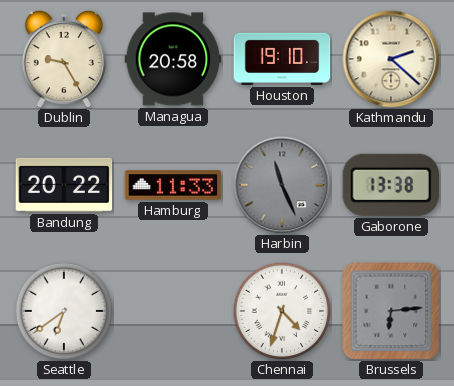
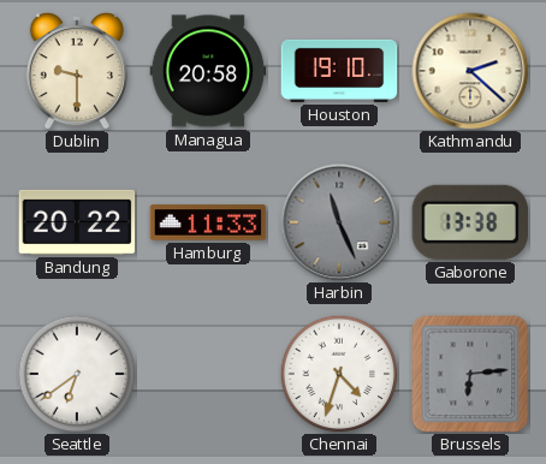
Dublin: 9:25 -> 9:30 (77, 71)
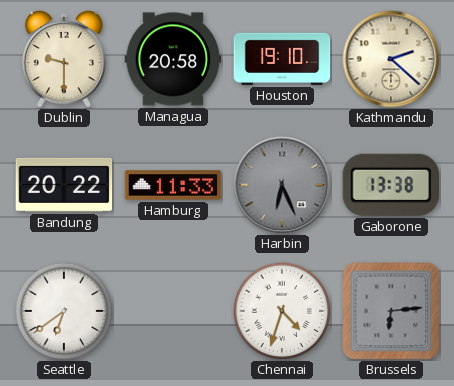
Harbin: 11:26 -> 6:26 (282, 185)
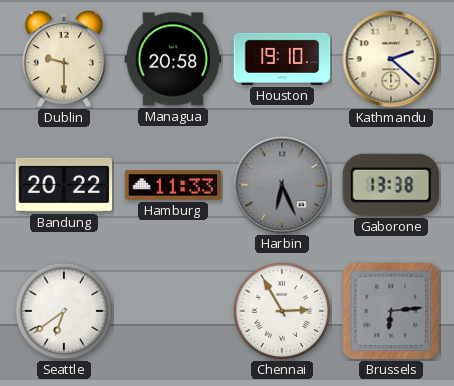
Chennai: 4:33 -> 2:55 (282, 311)
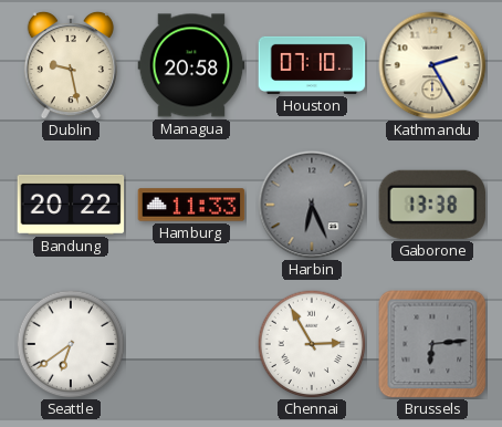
Dublin: 9:30 -> 9:28 (71, 65)
Houston: 19:10 -> 07:10 (312, 65)
Kathmandu: 2:22 -> 2:25 (432, 65)
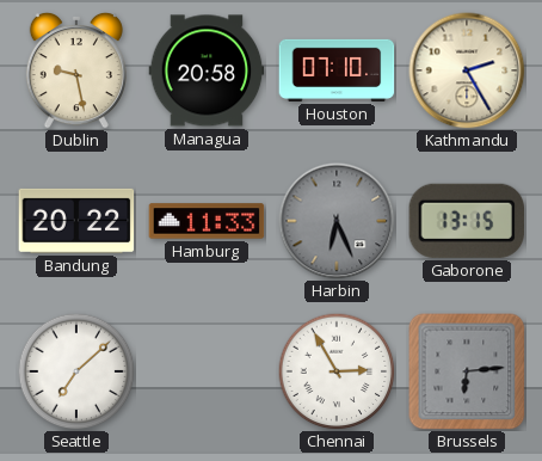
Gaborone: 13:38 -> 13:15 (467, 221)
Seattle: 6:39 -> 7:08 (76, 371)
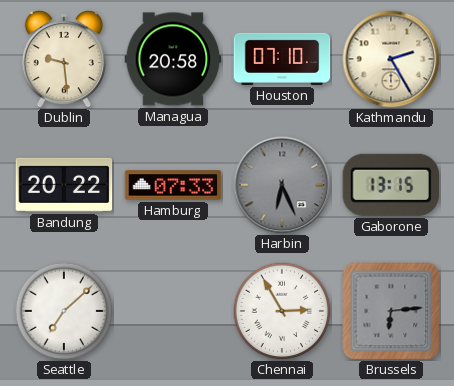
Dublin: 9:28 -> 9:29 (64, 59)
Hamburg: 11:33 -> 07:33 (173, 185)
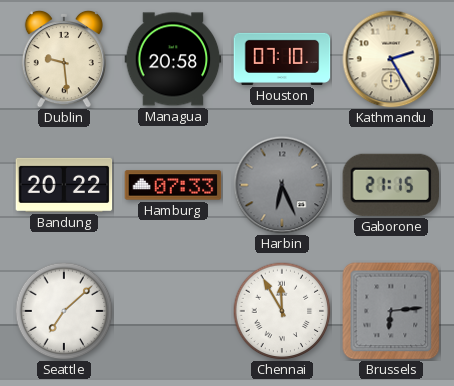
Gaborone: 13:15 -> 21:15 (391, 185)
Chennai: 2:55 -> 11:55 (282, 311)
